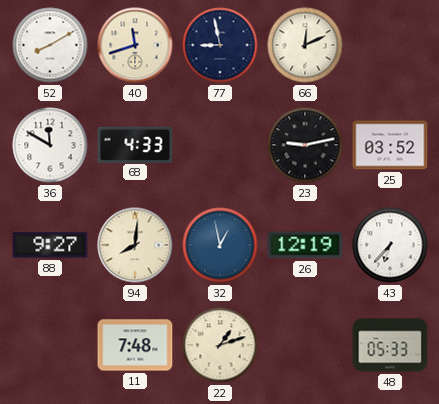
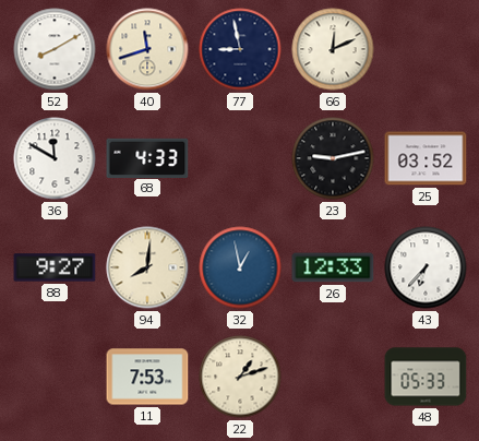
26: 12:19 -> 12:33 (333, 267)
11: 7:48 -> 7:53 (147, 377)
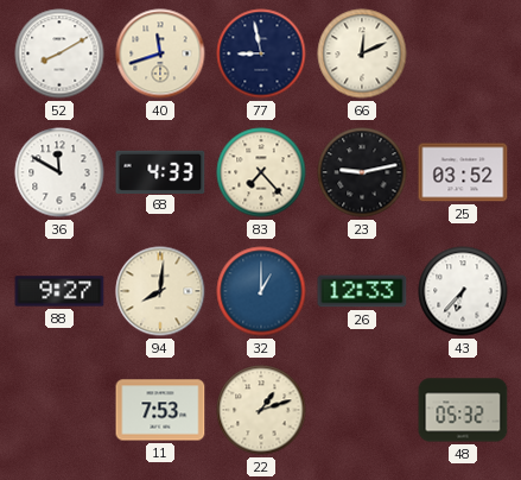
83: none -> 7:23 (261, 172)
32: 12:58 -> 1:00 (261, 291)
48: 05:33 -> 05:32 (463, 410)
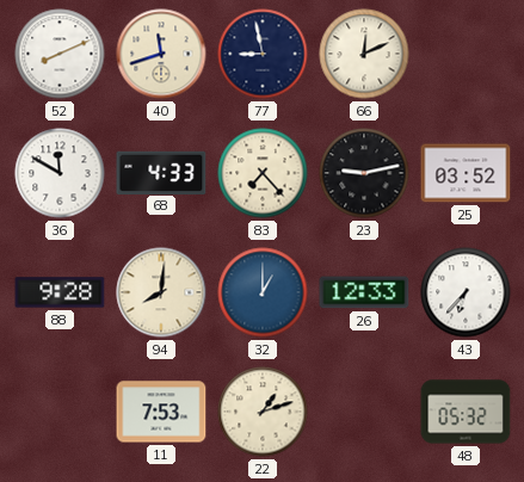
52: 8:10 -> 8:11 (60, 54)
88: 9:27 -> 9:28 (60, 292)
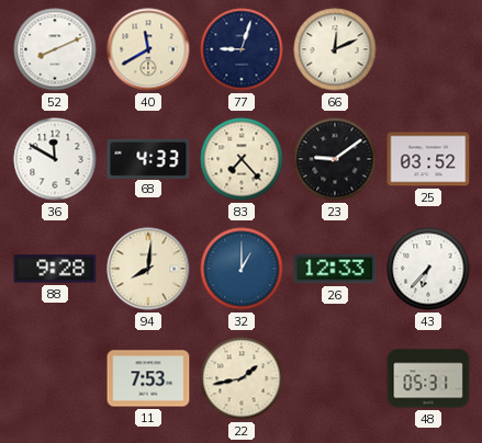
40: 11:42 -> 11:40 (148, 49)
77: 8:58 -> 9:03 (242, 49)
23: 9:13 -> 9:09 (335, 159)
22: 1:12 -> 1:43 (242, 378)
48: 05:32 -> 05:31 (428, 378)
